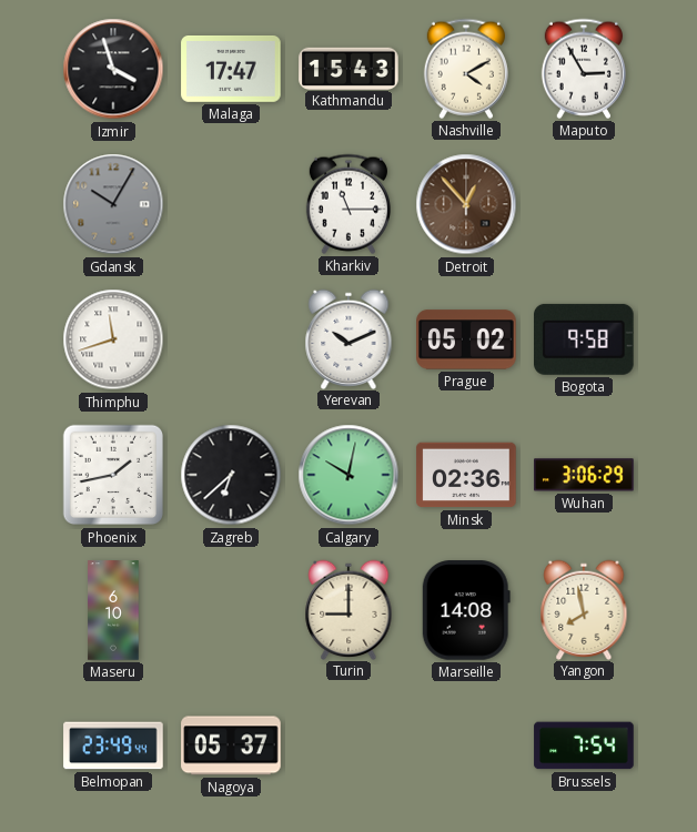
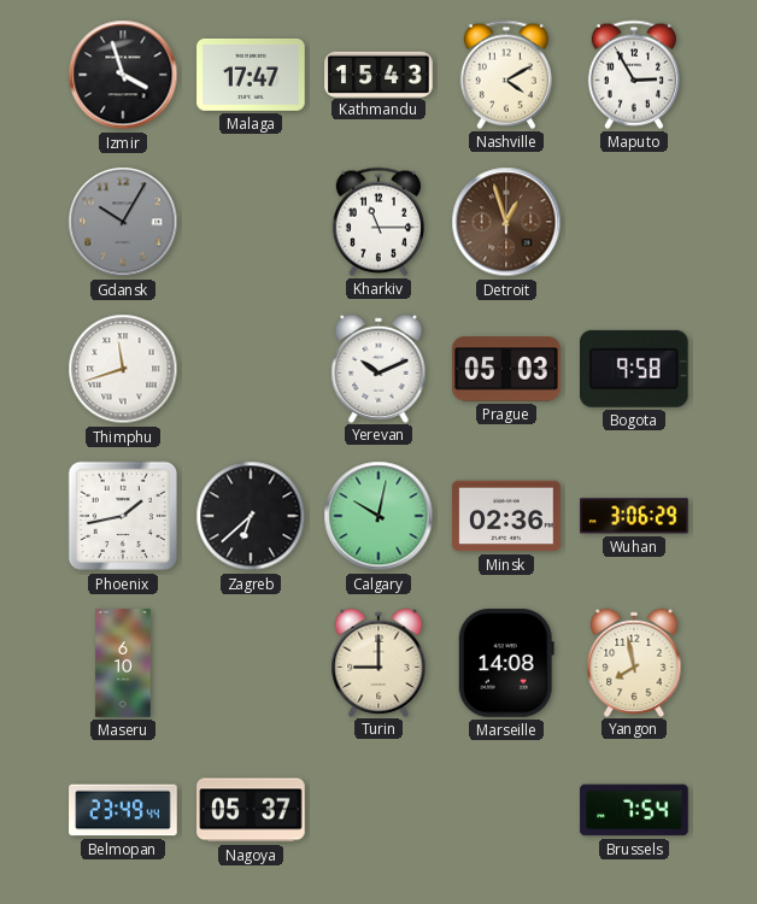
Detroit: 12:53 -> 12:57 (506, 222)
Prague: 05:02 -> 05:03 (506, 369)
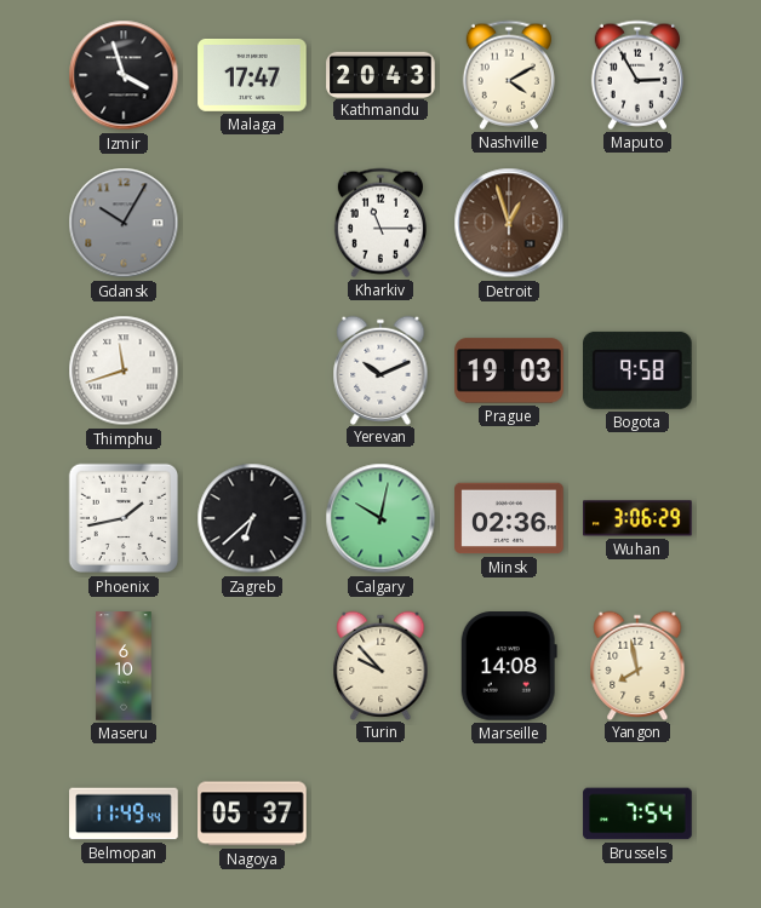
Kathmandu: 15:43 -> 20:43 (380, 74)
Prague: 05:03 -> 19:03 (509, 370)
Turin: 9:00 -> 9:53 (380, 665)
Belmopan: 23:49 -> 11:49 (124, 814)
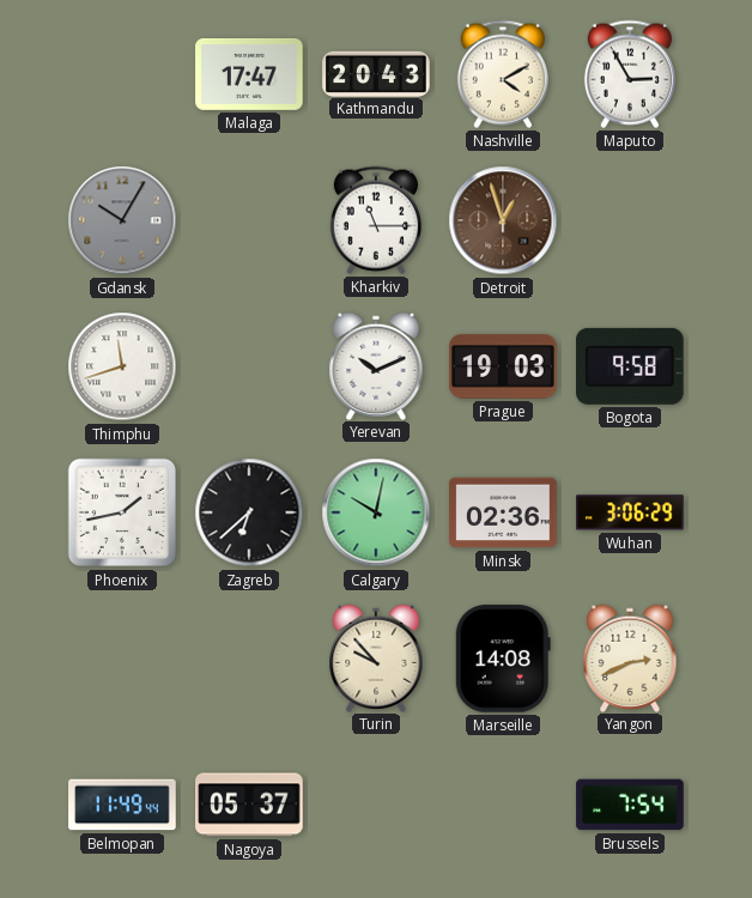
Izmir: 3:57 -> none (124, 75)
Maseru: 6:10 -> none (124, 666)
Yangon: 7:58 -> 2:41 (630, 657)
